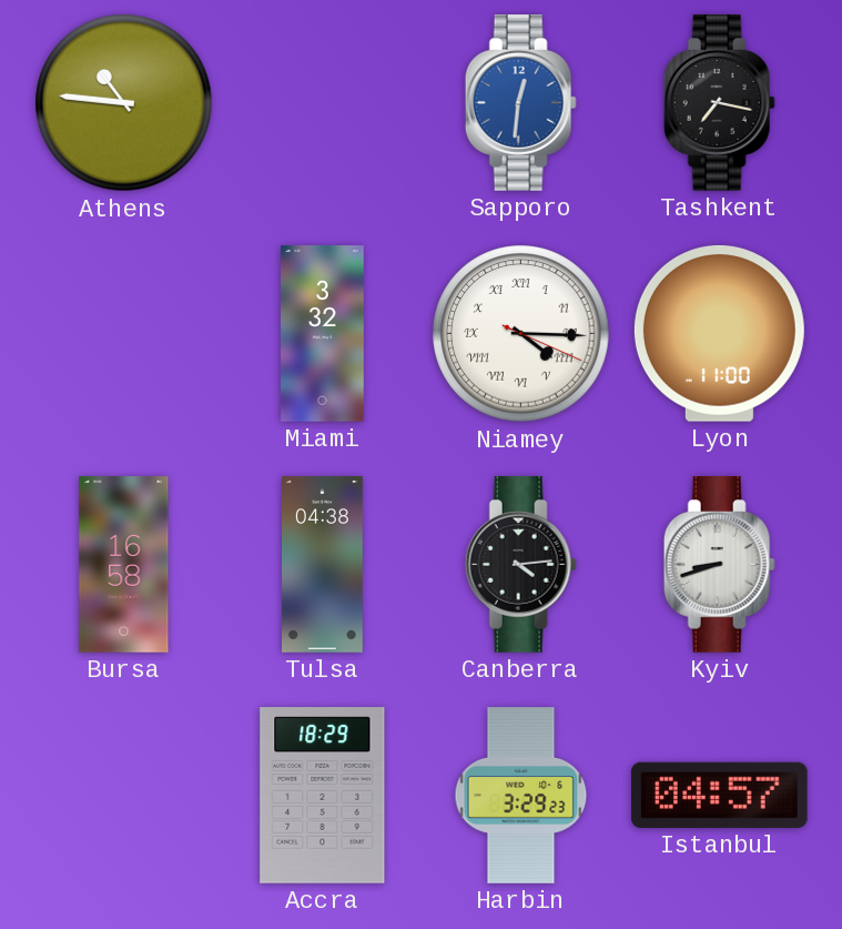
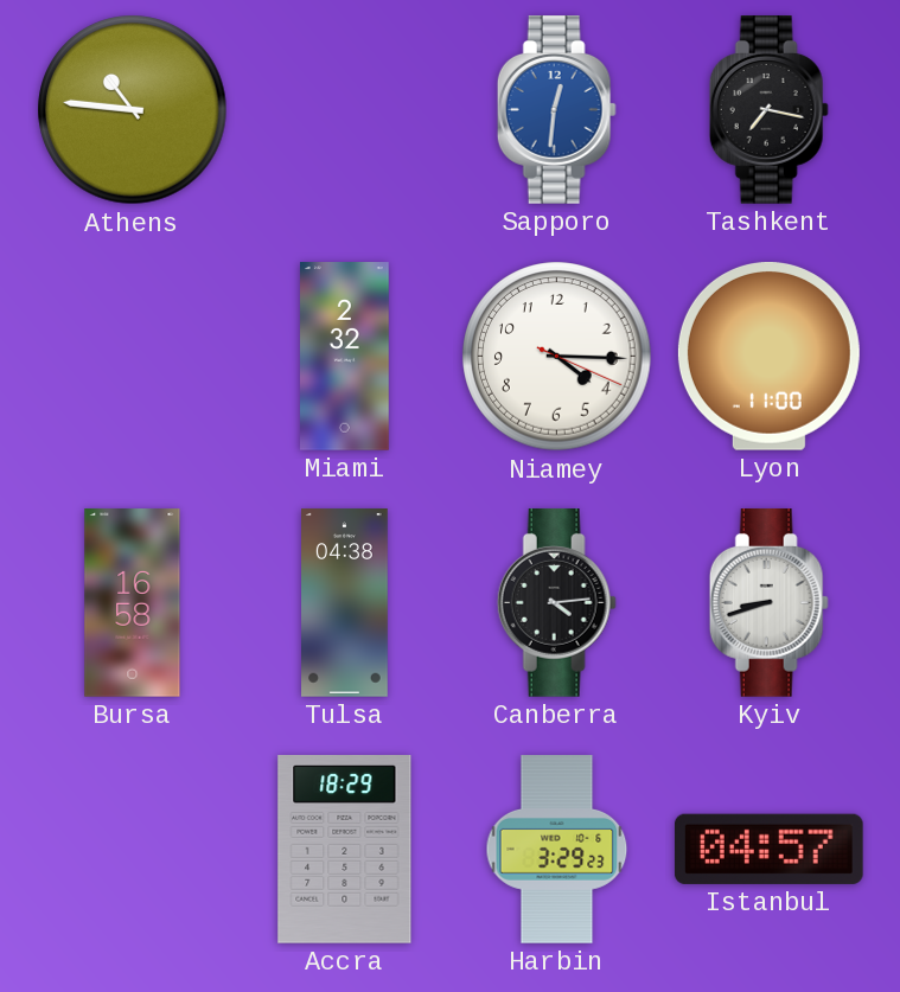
Miami: 3:32 -> 2:32 (345, 357)
Niamey numerals: Roman -> Arabic (557, 357)
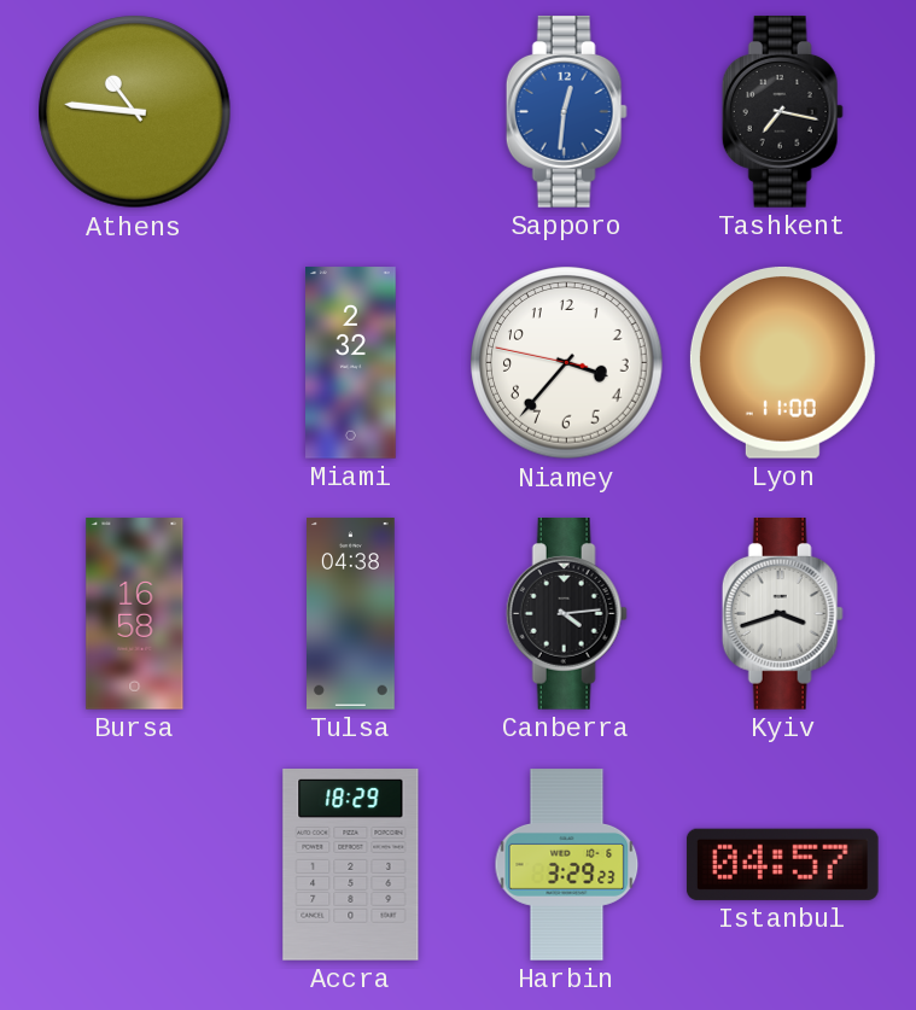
Niamey: 4:15 -> 3:36 (567, 363)
Kyiv: 8:42 -> 3:42 (782, 614)
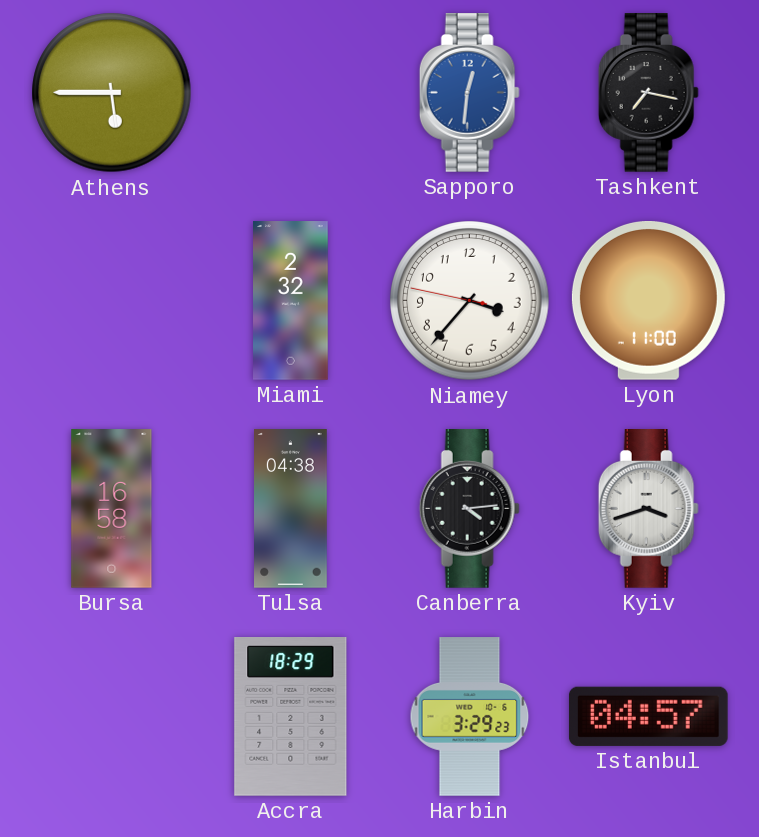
Athens: 10:46 -> 5:45 (112, 93)
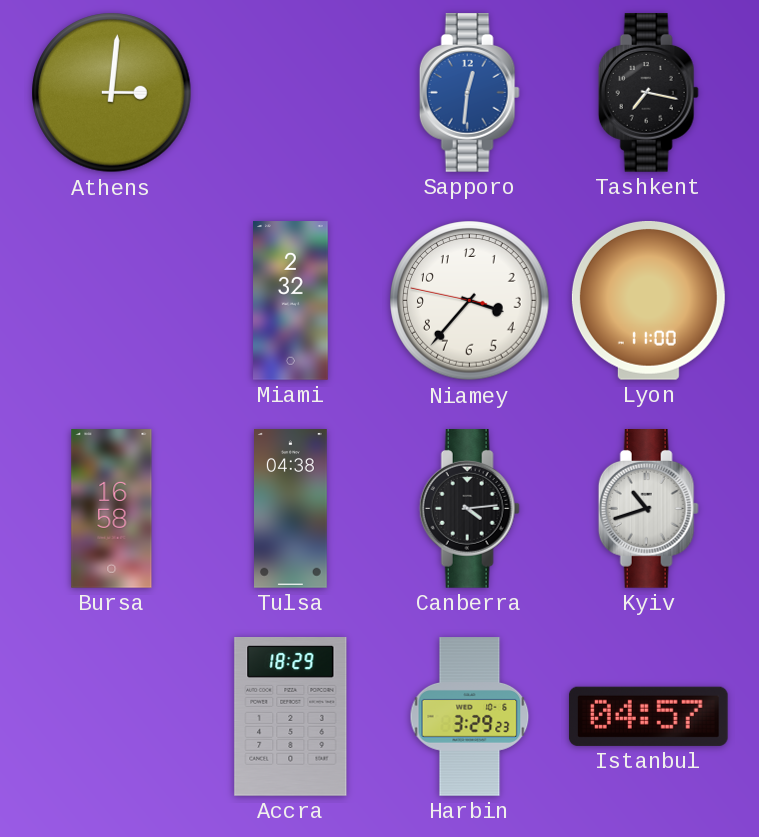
Athens: 5:45 -> 3:01 (112, 93)
Kyiv: 3:42 -> 10:42 (648, 509)
